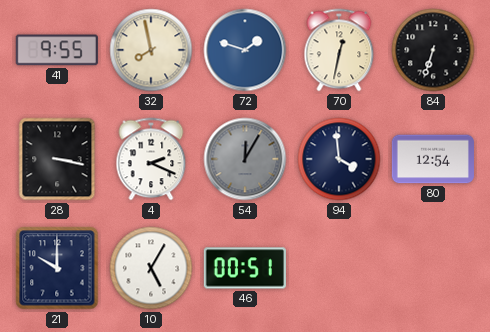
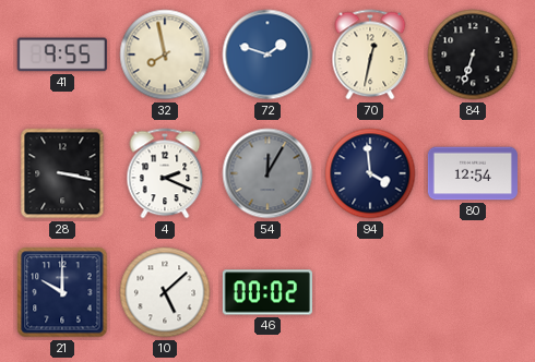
10: 5:05 -> 5:08 (165, 292)
46: 00:51 -> 00:02 (267, 292)
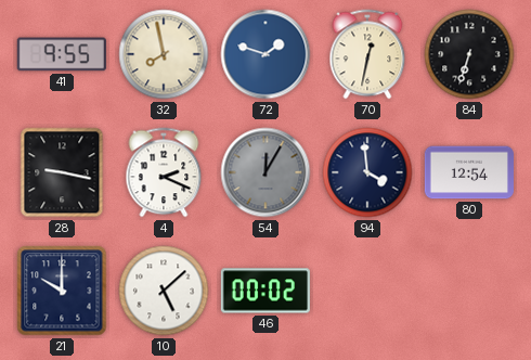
28: 3:17 -> 9:17 (62, 172)
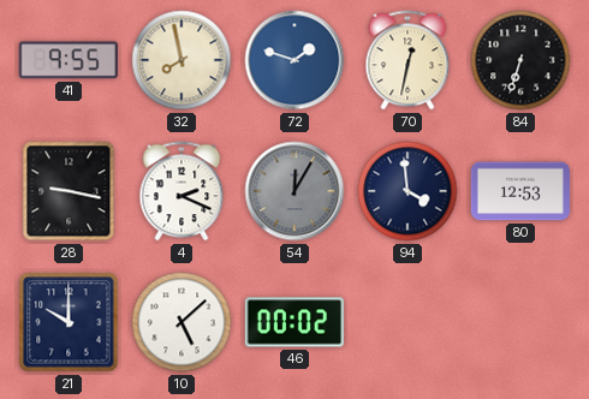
80: 12:54 -> 12:53 (520, 191)
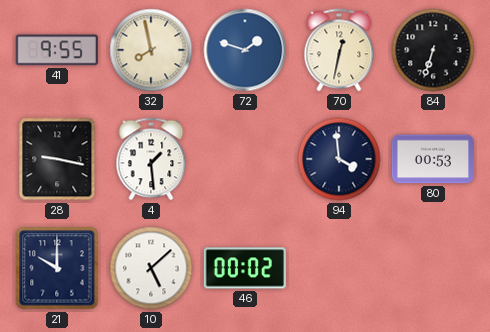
4: 2:19 -> 1:29 (151, 159)
54: 12:05 -> none (294, 191)
80: 12:53 -> 00:53 (433, 159)
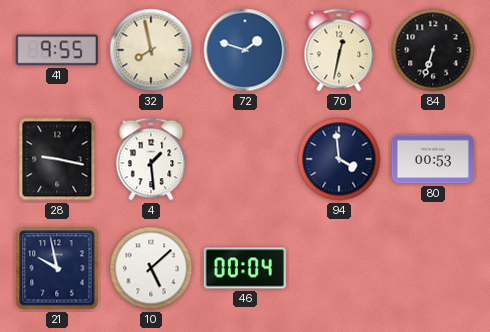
21: 10:00 -> 9:58 (57, 268)
46: 00:02 -> 00:04 (245, 268)
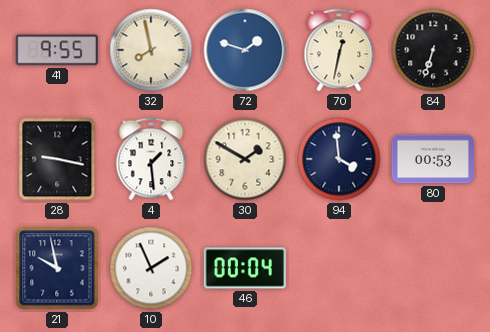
30: none -> 1:50 (245, 159)
10: 5:08 -> 1:56 (151, 268)
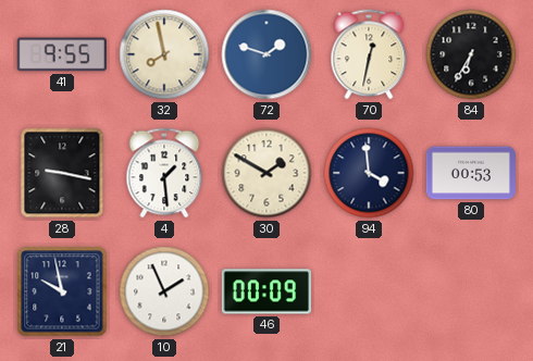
84: 6:33 -> 6:35 (471, 54)
46: 00:04 -> 00:09 (266, 291)
